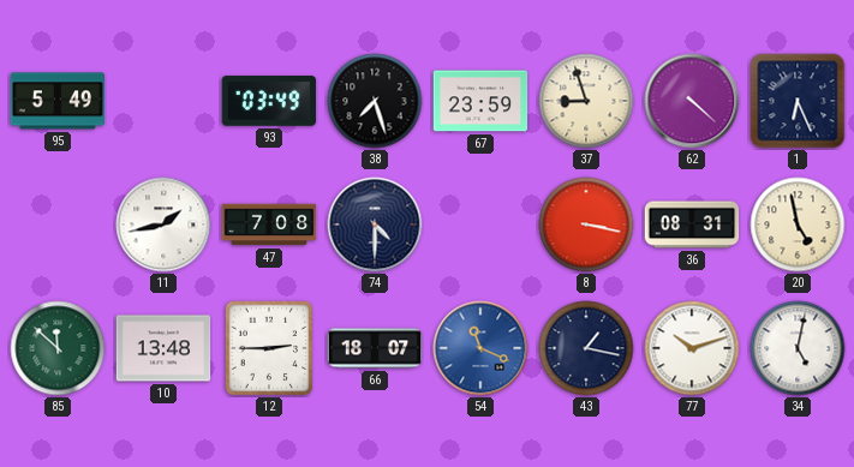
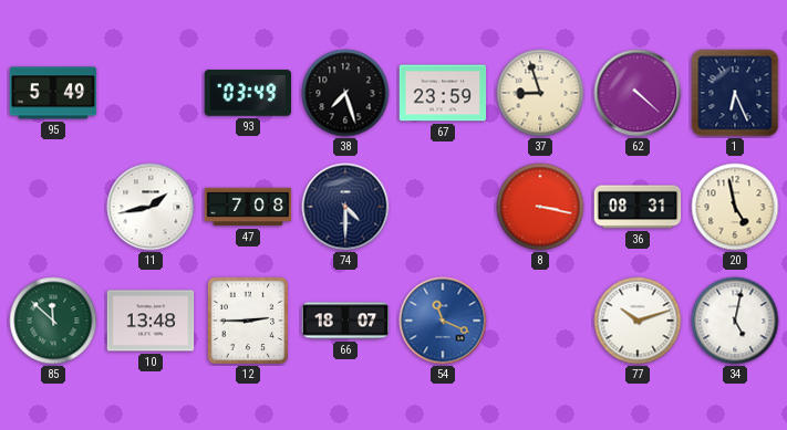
43: 1:17 -> none (586, 348)
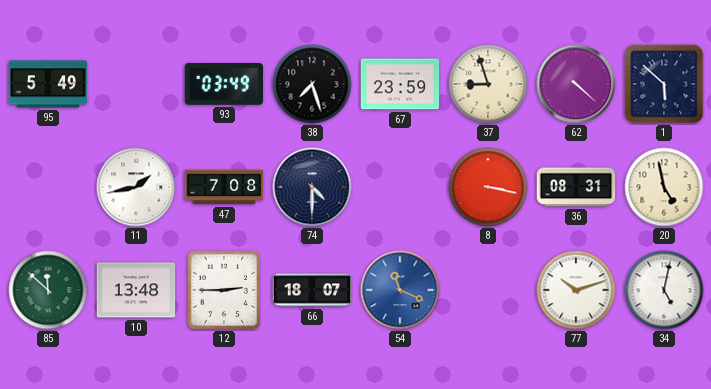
1: 6:26 -> 5:52 (664, 84)
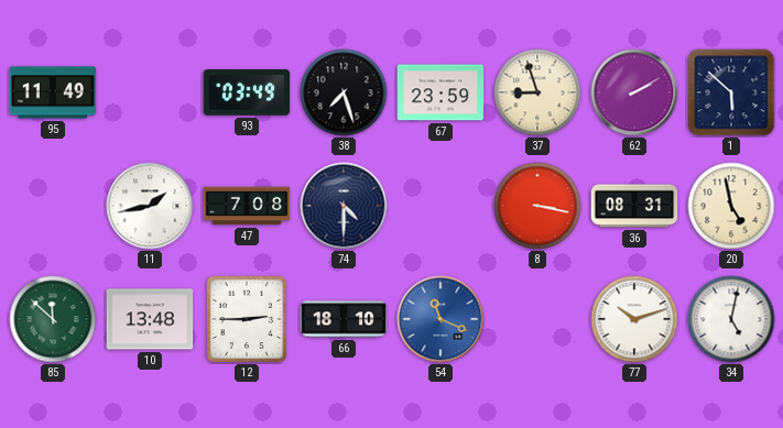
95: 5:49 -> 11:49 (53, 92)
62: 4:22 -> 2:10 (634, 92)
66: 18:07 -> 18:10 (344, 319)
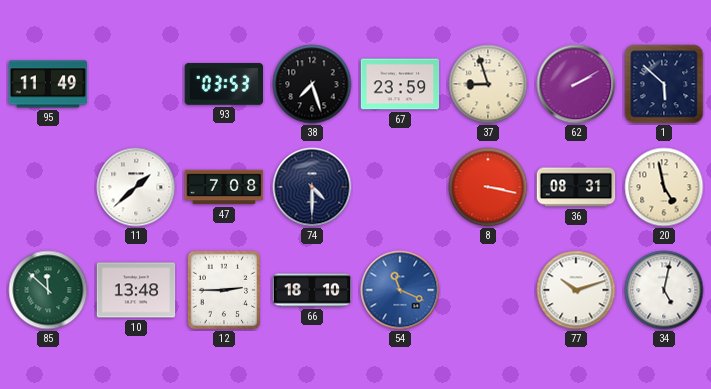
93: 03:49 -> 03:53 (224, 84)
11: 1:43 -> 1:38 (136, 187)
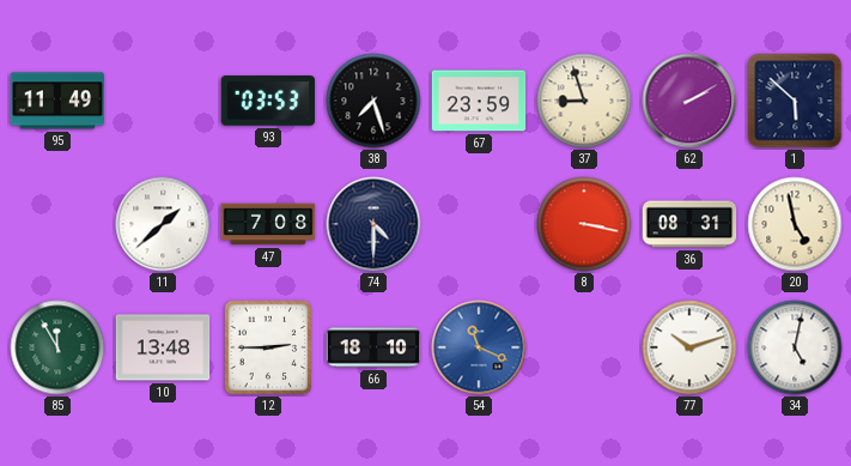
85: 11:52 -> 11:55 (57, 347)
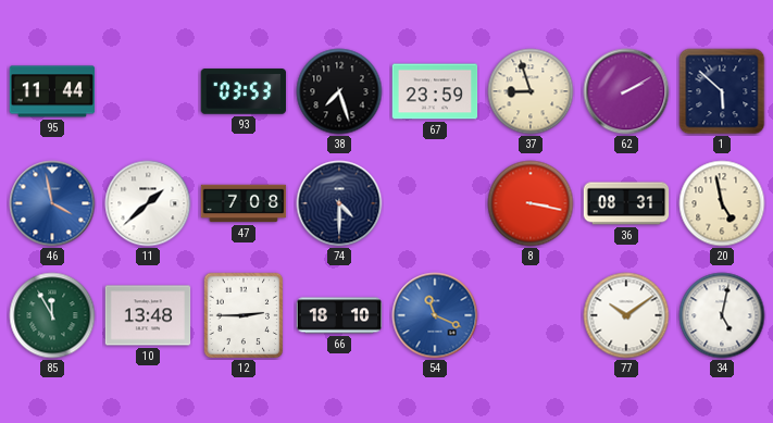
95: 11:49 -> 11:44 (52, 91)
46: none -> 3:58 (52, 203)
77: 10:12 -> 10:09 (626, 315)
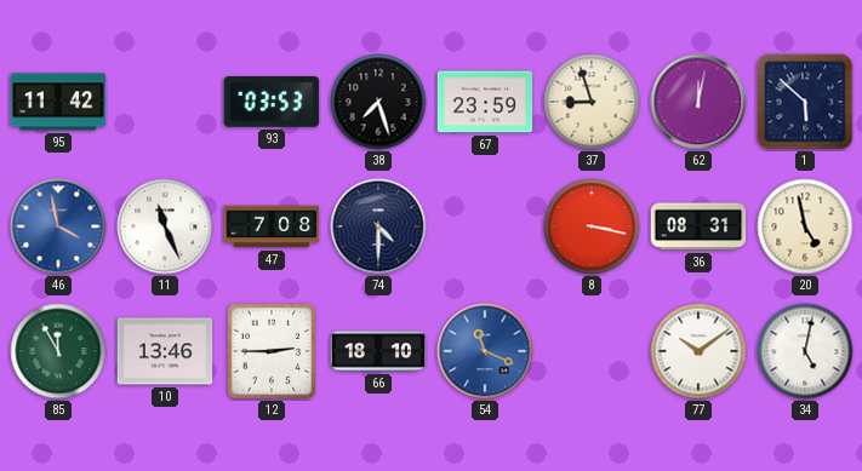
95: 11:44 -> 11:42 (58, 102)
62: 2:10 -> 12:02 (698, 102)
11: 1:38 -> 11:26 (165, 226)
10: 13:48 -> 13:46 (165, 351)
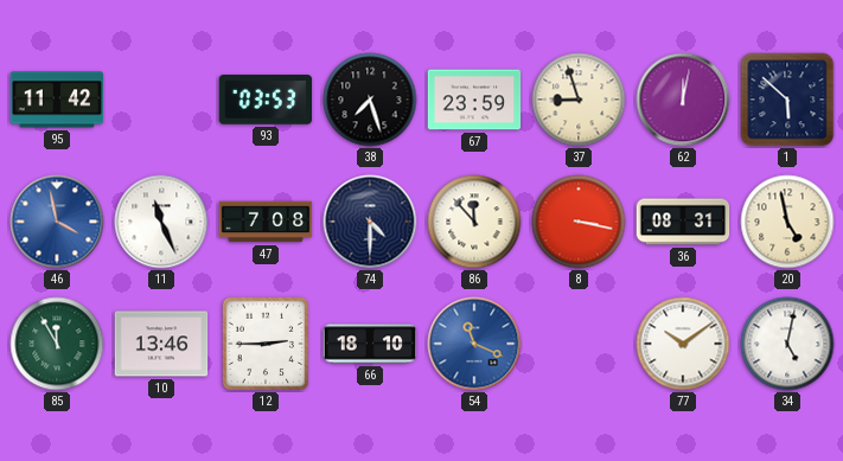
86: none -> 11:53 (474, 222)
